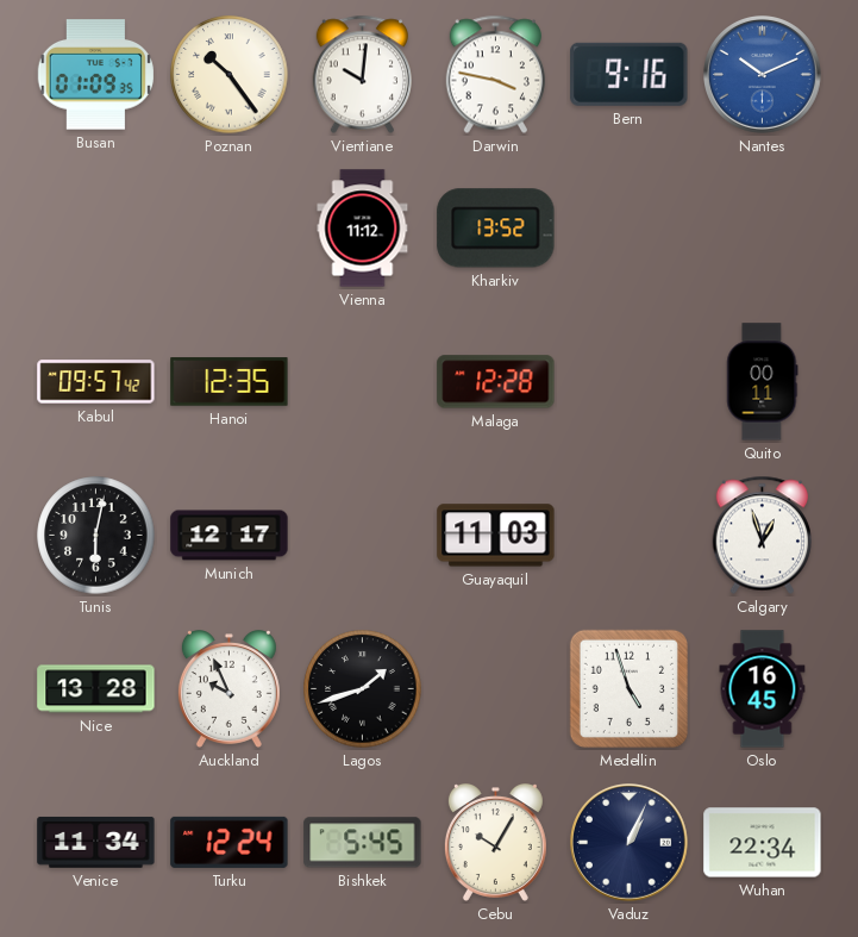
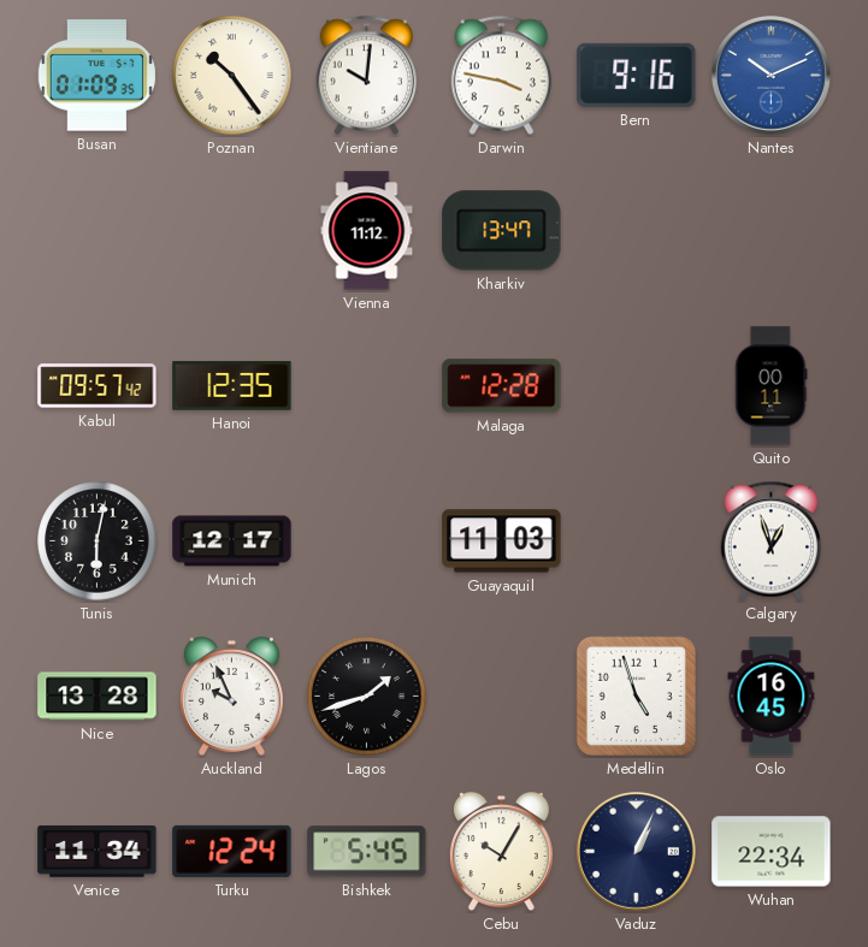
Kharkiv: 13:52 -> 13:47 (502, 231)
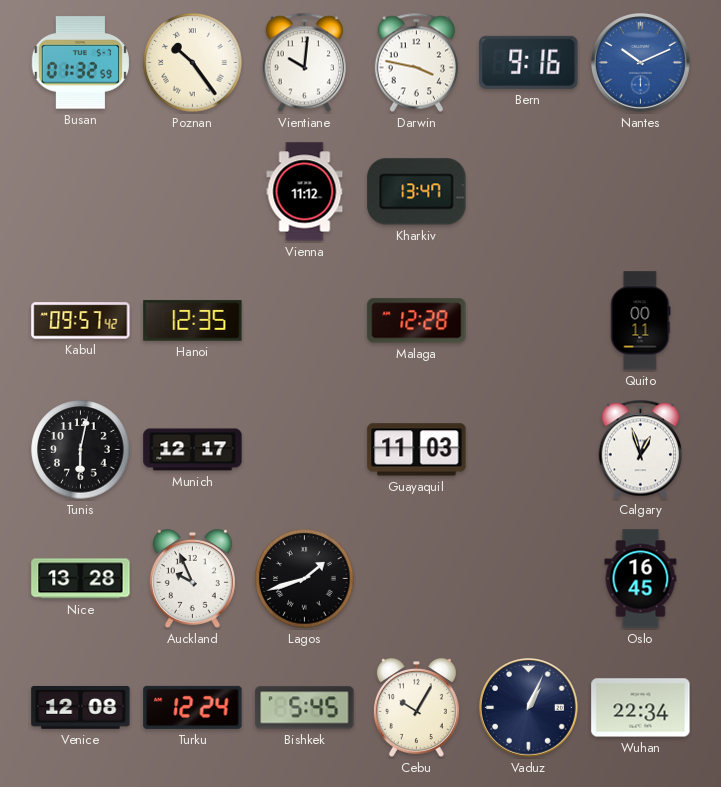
Busan: 01:09 -> 01:32 (80, 63)
Medellin: 4:57 -> none (636, 696)
Venice: 11:34 -> 12:08 (81, 707)
